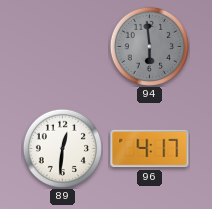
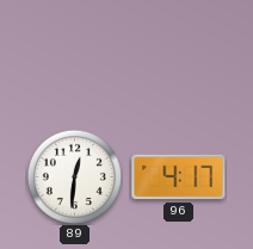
94: 5:59 -> none (149, 46)
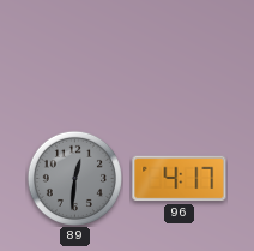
89 dial: white -> grey (74, 178)
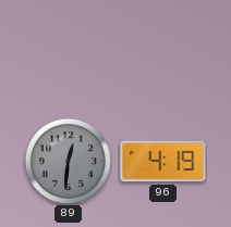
96: 4:17 -> 4:19 (163, 162)
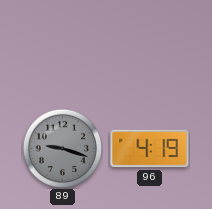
89: 12:31 -> 9:18 (62, 148)
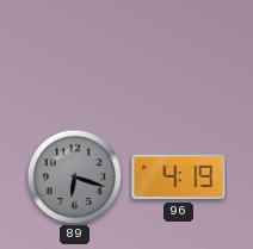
89: 9:18 -> 6:18 (74, 176)
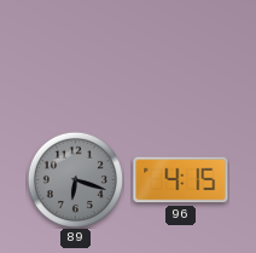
96: 4:19 -> 4:15 (181, 180)
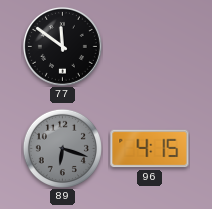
77: none -> 11:51 (62, 46)
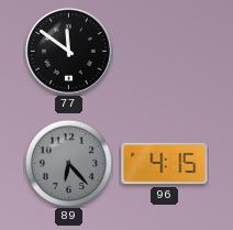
89: 6:18 -> 6:23 (68, 163)
